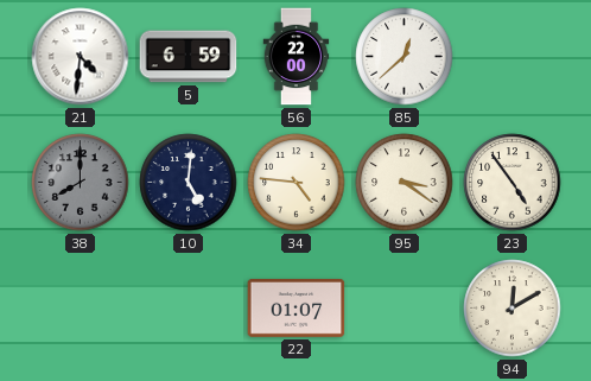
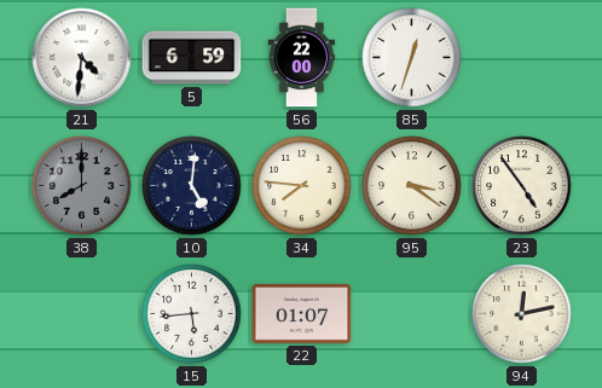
85: 12:38 -> 12:33 (412, 58)
34: 4:46 -> 7:46 (302, 186)
15: none -> 5:44 (192, 314)
94: 12:10 -> 12:13 (522, 314)
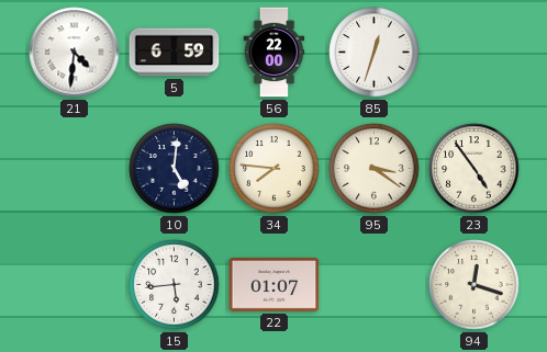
38: 8:00 -> none (82, 186)
94: 12:13 -> 12:18 (475, 285)
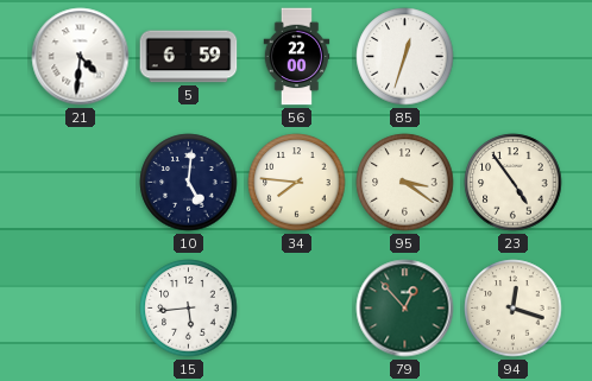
22: 01:07 -> none (275, 284)
79: none -> 12:53 (405, 309)
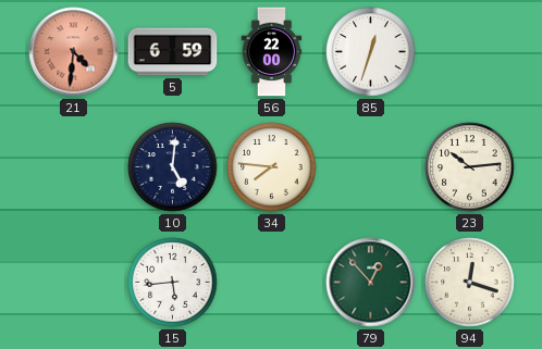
21 dial: white -> salmon (74, 52)
95: 3:21 -> none (405, 183)
23: 4:54 -> 10:14 (470, 167)
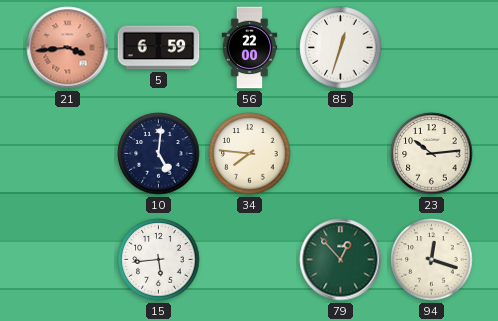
21: 4:31 -> 3:44 (68, 48)
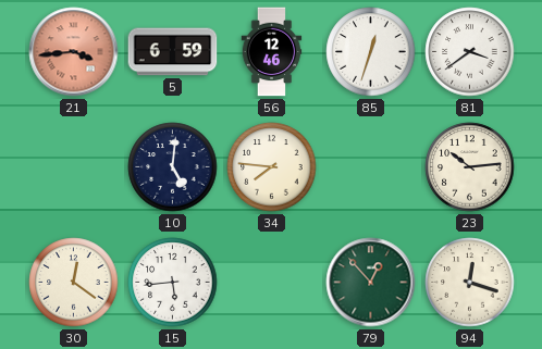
56: 22:00 -> 12:46 (272, 52)
81: none -> 3:39 (470, 52)
30: none -> 12:21 (74, 283)
